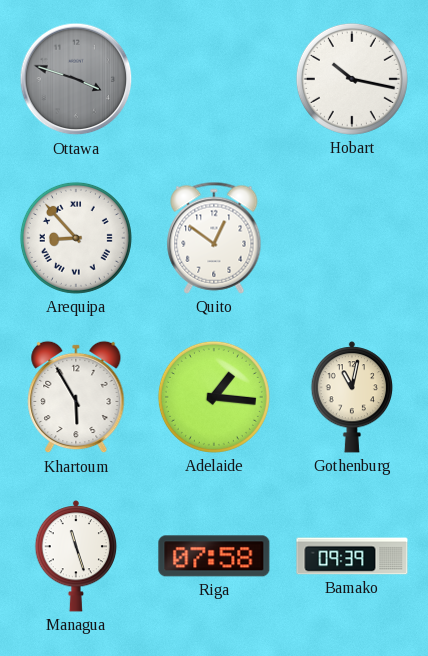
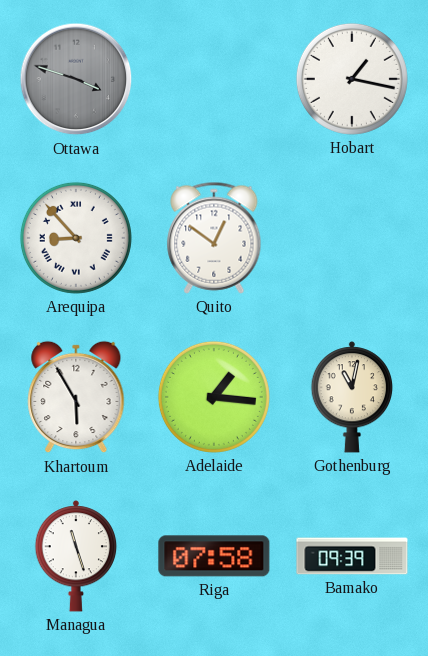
Hobart: 10:17 -> 1:17 (352, 79)
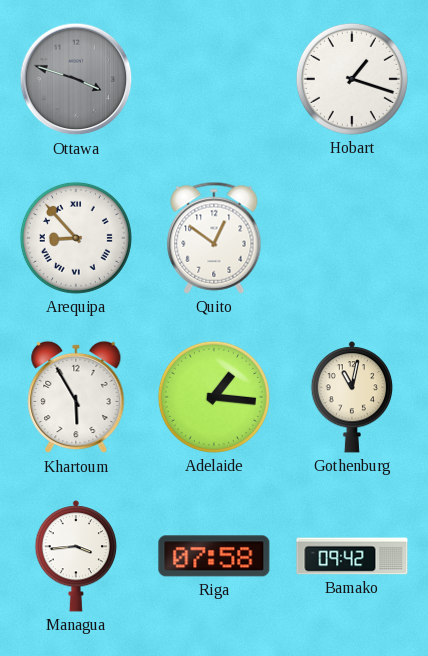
Hobart: 1:17 -> 1:18 (352, 79)
Managua: 11:27 -> 3:44 (76, 556)
Bamako: 09:39 -> 09:42 (352, 556)
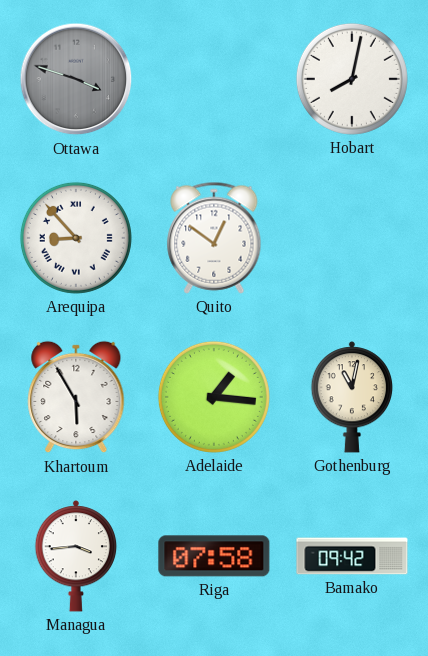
Hobart: 1:18 -> 8:02 (352, 79)
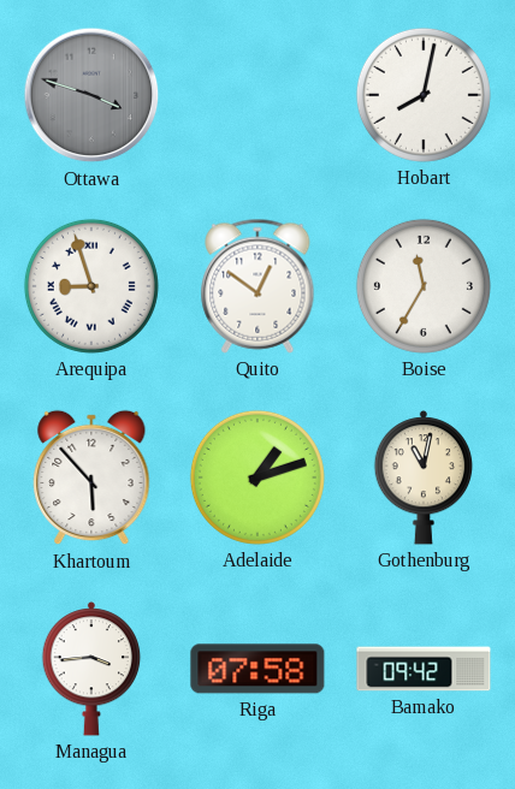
Arequipa: 8:53 -> 8:57 (91, 286)
Boise: none -> 11:35 (424, 286)
Khartoum: 5:55 -> 5:53 (91, 477)
Adelaide: 1:16 -> 1:12 (257, 477)
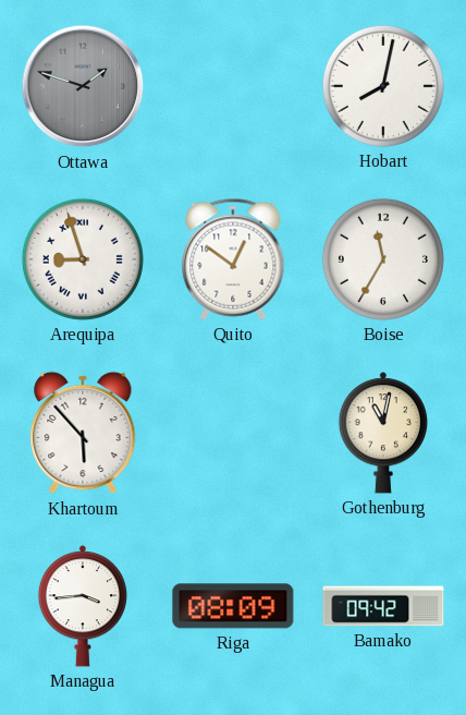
Ottawa: 3:48 -> 1:48 (83, 86)
Adelaide: 1:12 -> none (257, 477)
Riga: 07:58 -> 08:09 (233, 606)
